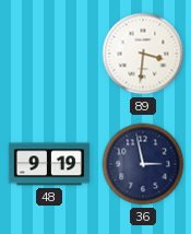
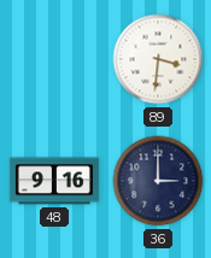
48: 9:19 -> 9:16 (54, 181)
36: 2:58 -> 3:00 (158, 181)
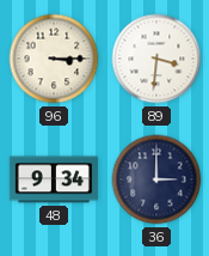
96: none -> 3:15 (54, 59)
48: 9:16 -> 9:34 (54, 179)
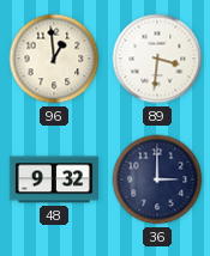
96: 3:15 -> 12:59 (54, 59)
48: 9:34 -> 9:32 (54, 179)
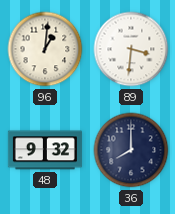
96: 12:59 -> 1:01 (45, 49)
36: 3:00 -> 8:00 (131, 150)
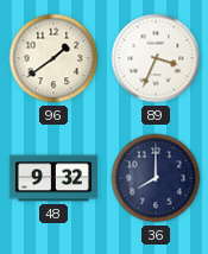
96: 1:01 -> 1:39 (53, 58)
89: 3:31 -> 3:34 (156, 58)
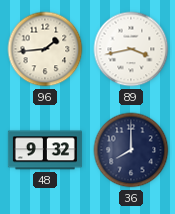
96: 1:39 -> 1:44 (45, 49)
89: 3:34 -> 3:43 (131, 49)
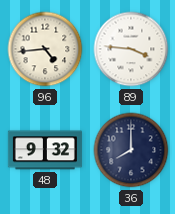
96: 1:44 -> 4:44 (45, 49)
89: 3:43 -> 3:46 (131, 49)
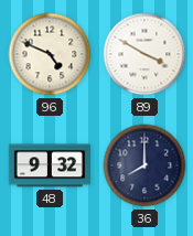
96: 4:44 -> 4:49 (50, 54)
89: 3:46 -> 3:50 (144, 54)
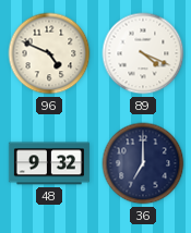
89: 3:50 -> 4:19 (143, 53)
36: 8:00 -> 7:00 (143, 163)
